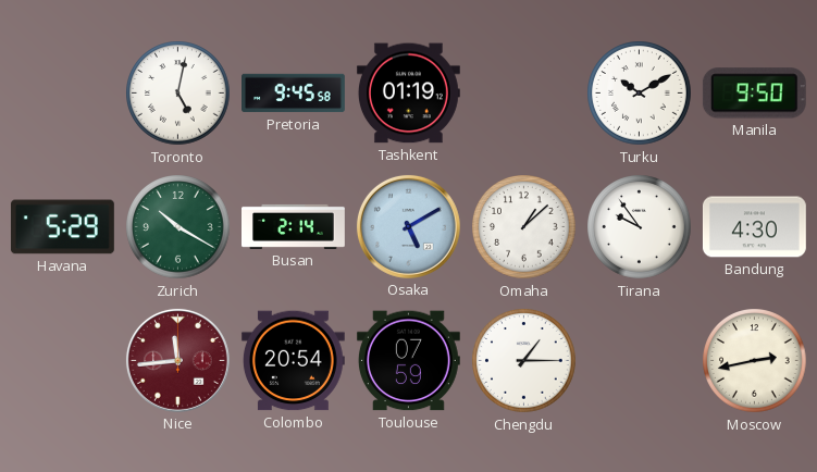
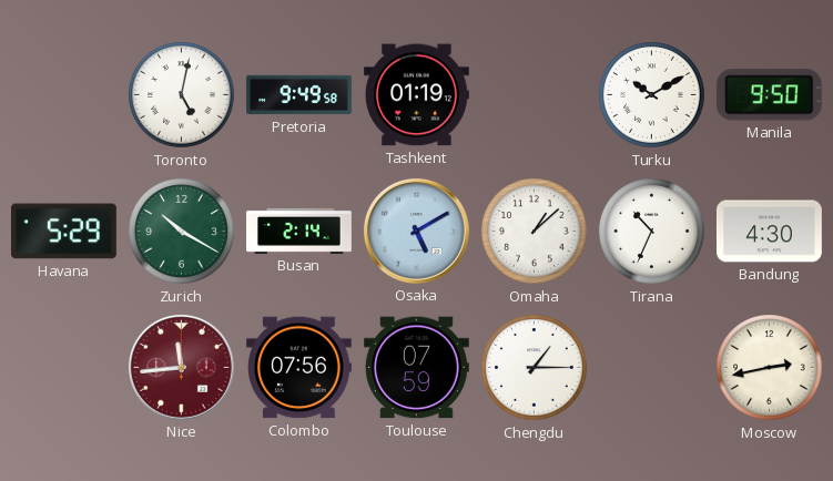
Pretoria: 9:45 -> 9:49 (299, 95)
Tirana: 9:54 -> 10:34 (652, 232)
Colombo: 20:54 -> 07:56 (298, 368)
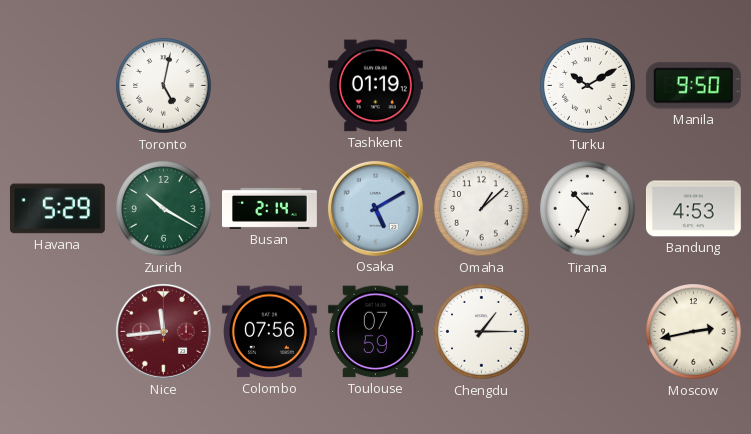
Pretoria: 9:49 -> none (299, 95)
Bandung: 4:30 -> 4:53 (693, 209)
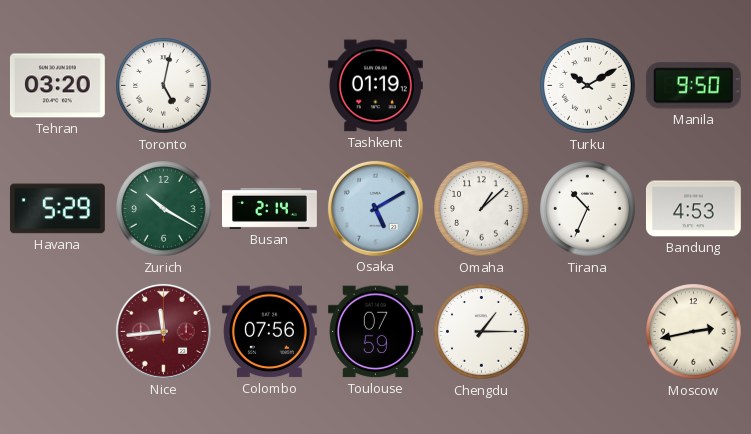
Tehran: none -> 03:20 (57, 86)
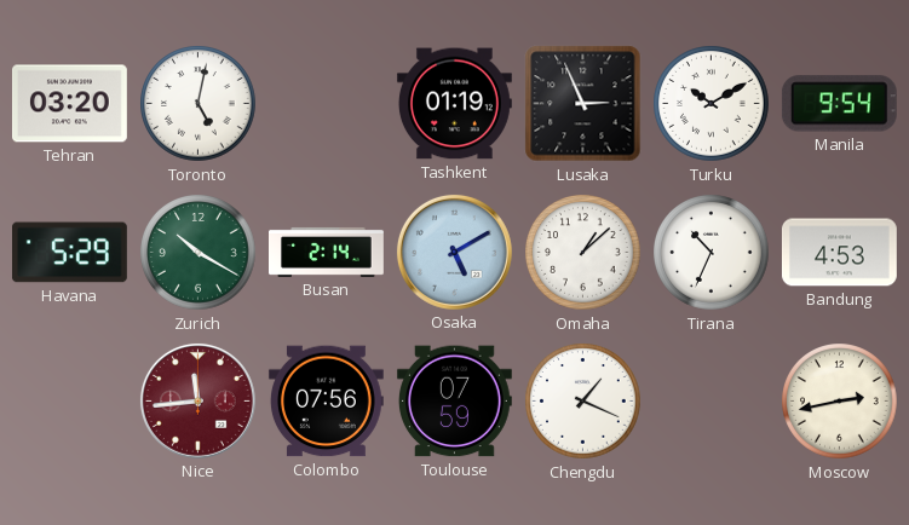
Lusaka: none -> 2:56 (583, 104)
Manila: 9:50 -> 9:54 (839, 104)
Chengdu: 1:15 -> 1:19 (583, 402)
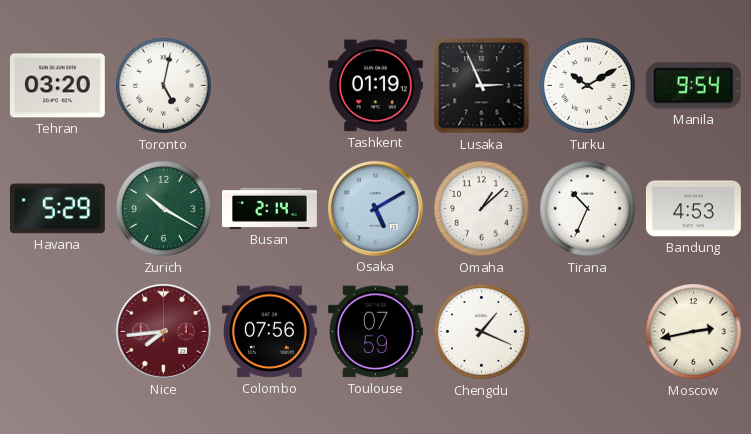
Nice: 11:44 -> 7:44 (163, 331)
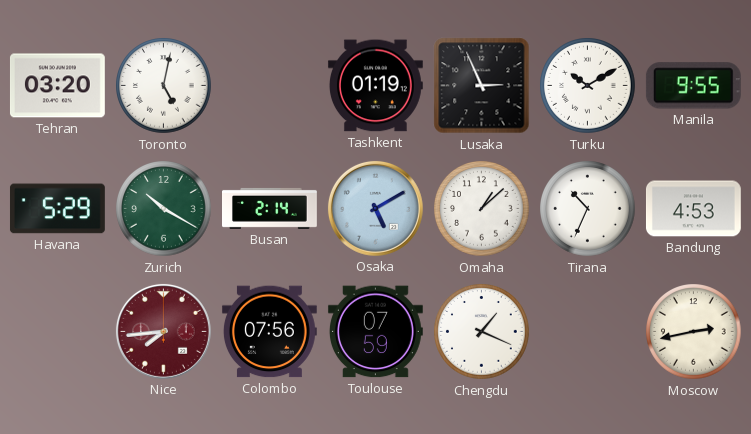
Manila: 9:54 -> 9:55 (693, 86)
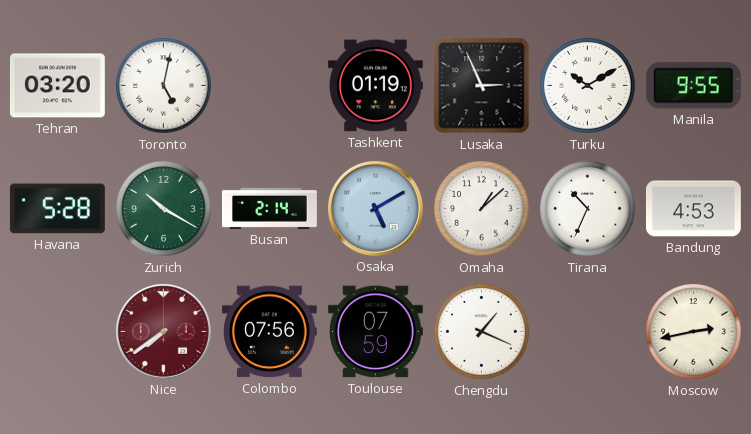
Havana: 5:29 -> 5:28 (57, 209)
Nice: 7:44 -> 7:39 (163, 331)
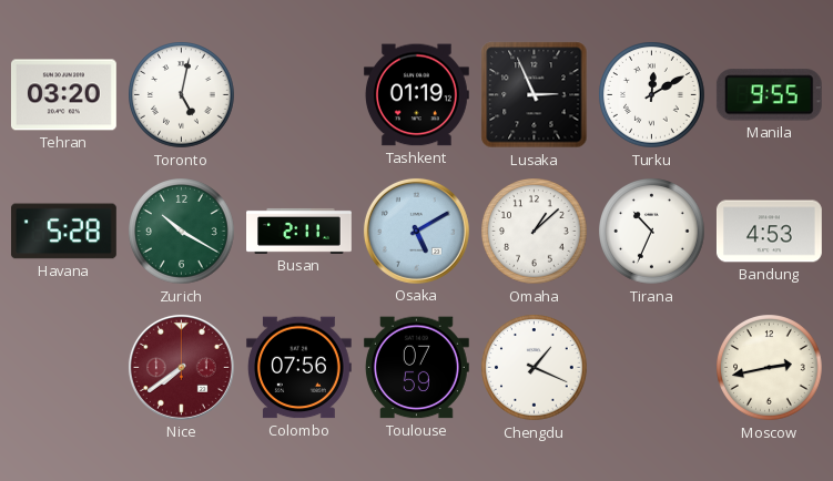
Turku: 10:10 -> 12:10 (652, 95)
Busan: 2:14 -> 2:11 (299, 231)
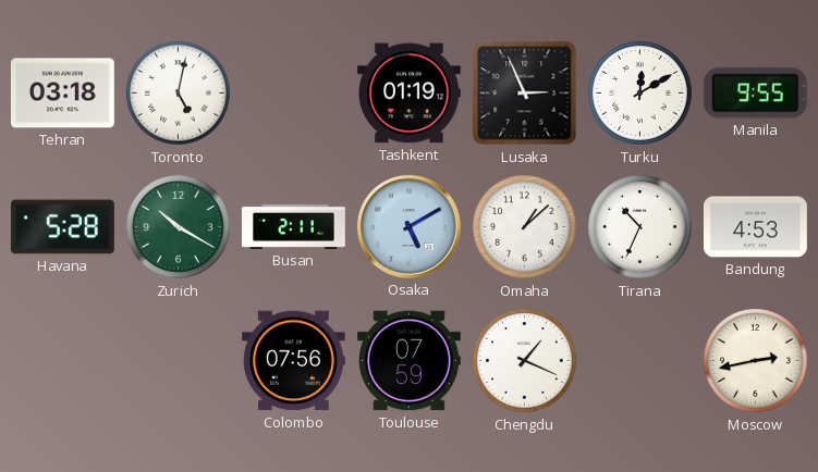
Tehran: 03:20 -> 03:18 (62, 94)
Nice: 7:39 -> none (181, 367)
